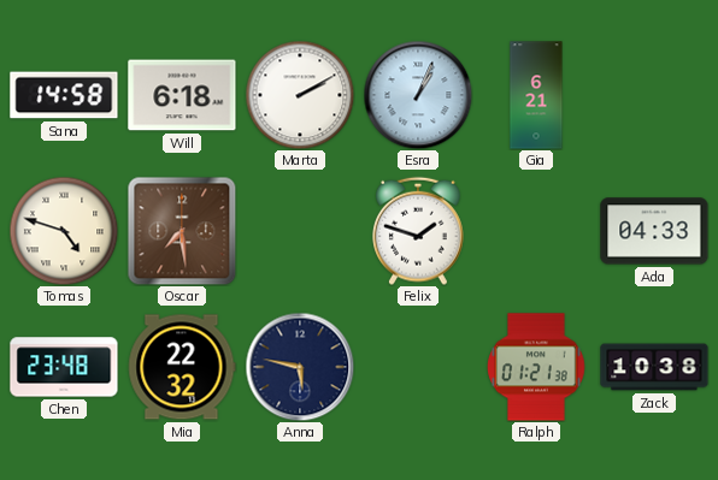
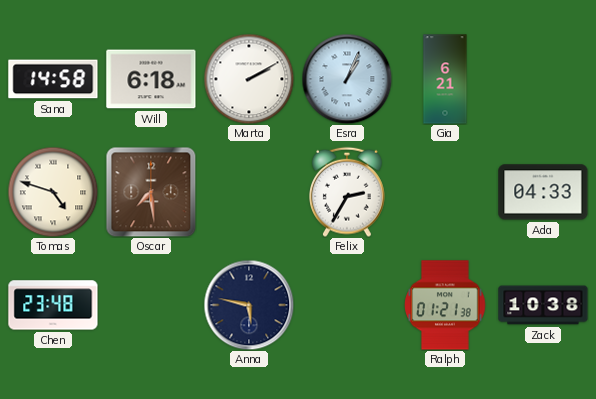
Felix: 1:48 -> 2:35 (348, 192)
Mia: 22:32 -> none (182, 367)
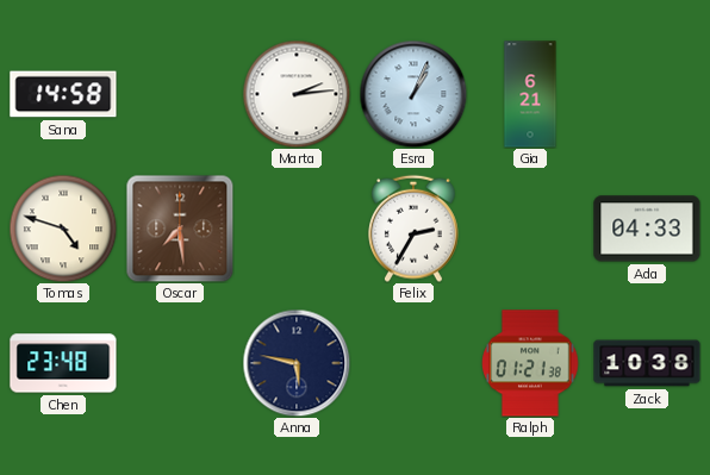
Will: 6:18 -> none (151, 79)
Marta: 2:10 -> 2:14 (297, 94)
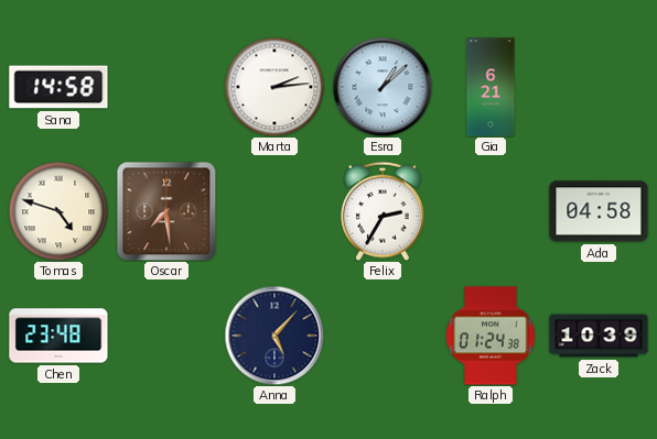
Esra: 1:04 -> 1:08 (383, 87)
Ada: 04:33 -> 04:58 (599, 211)
Anna: 5:47 -> 5:07 (274, 336)
Ralph: 01:21 -> 01:24 (491, 336)
Zack: 10:38 -> 10:39 (599, 336)
